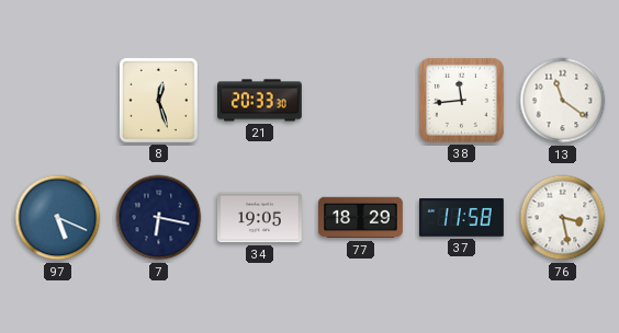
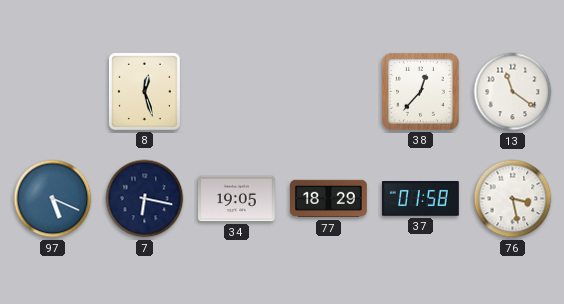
21: 20:33 -> none (260, 101)
38: 11:44 -> 12:37 (420, 91)
37: 11:58 -> 01:58 (420, 199)
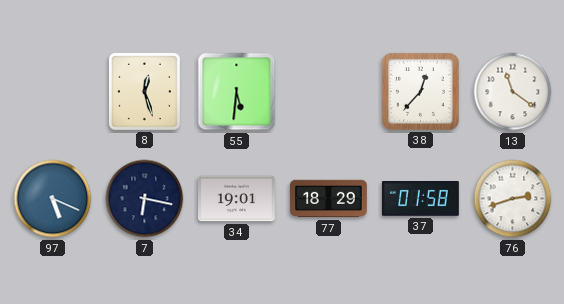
55: none -> 5:31 (237, 92)
34: 19:05 -> 19:01 (237, 199)
76: 3:28 -> 2:42 (513, 199)
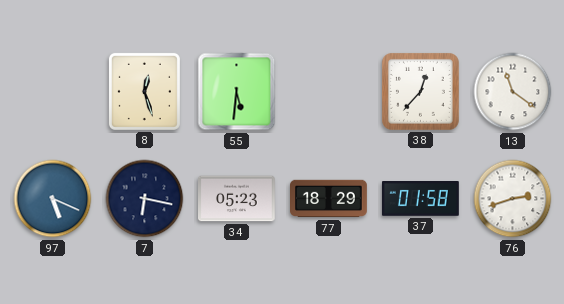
34: 19:01 -> 05:23 (237, 199)
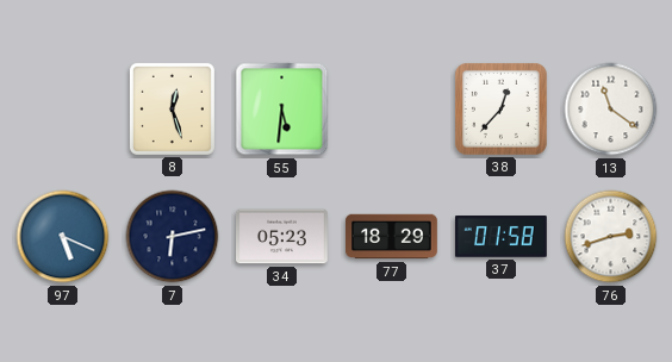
7: 6:17 -> 6:13 (173, 237)
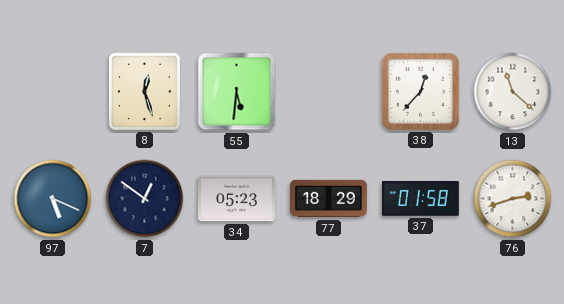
13: 11:21 -> 11:22 (513, 92)
7: 6:13 -> 12:51 (145, 199)
